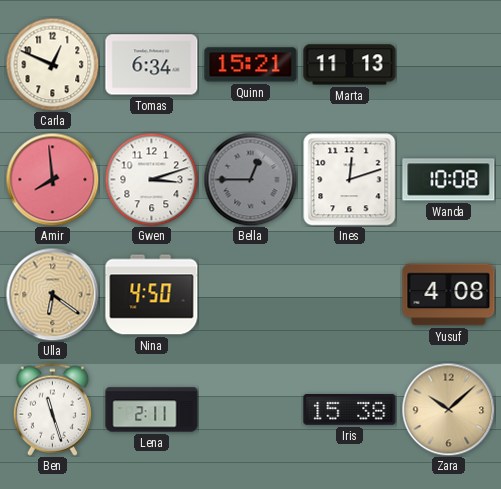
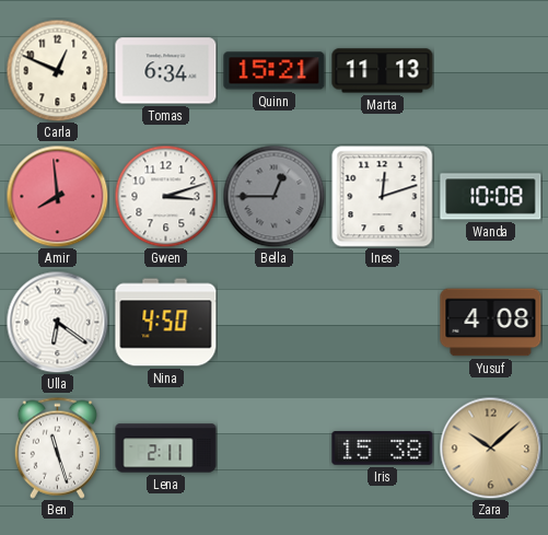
Ulla dial: champagne -> white (57, 322)
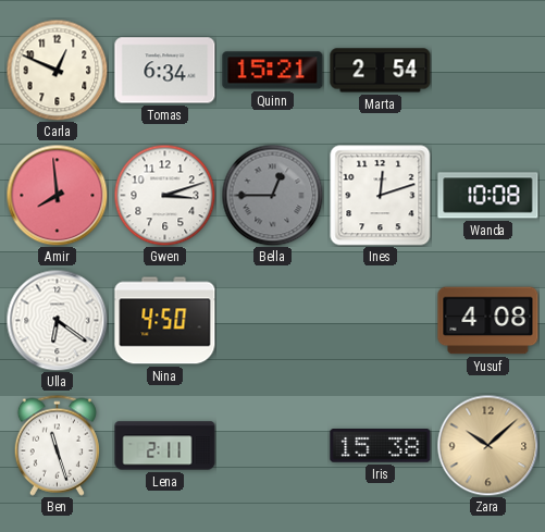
Marta: 11:13 -> 2:54 (381, 71)
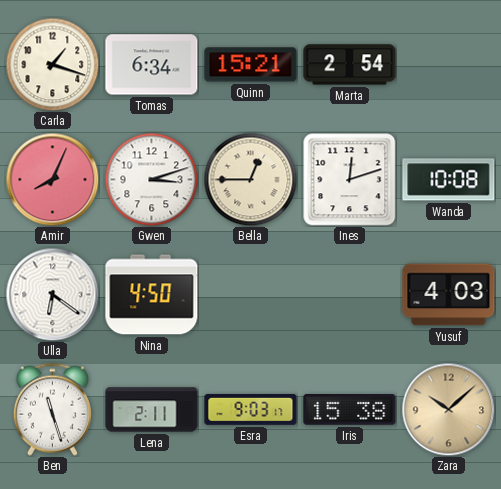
Carla: 12:49 -> 1:18 (52, 64)
Amir: 7:59 -> 8:04 (52, 179)
Bella dial: grey -> cream (250, 179)
Yusuf: 4:08 -> 4:03 (449, 295)
Esra: none -> 9:03 (251, 409)
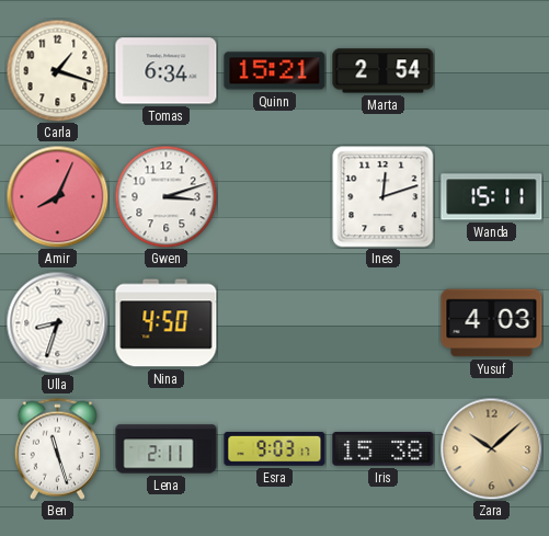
Bella: 12:45 -> none (250, 179)
Wanda: 10:08 -> 15:11 (492, 197)
Ulla: 6:21 -> 8:33 (57, 322)
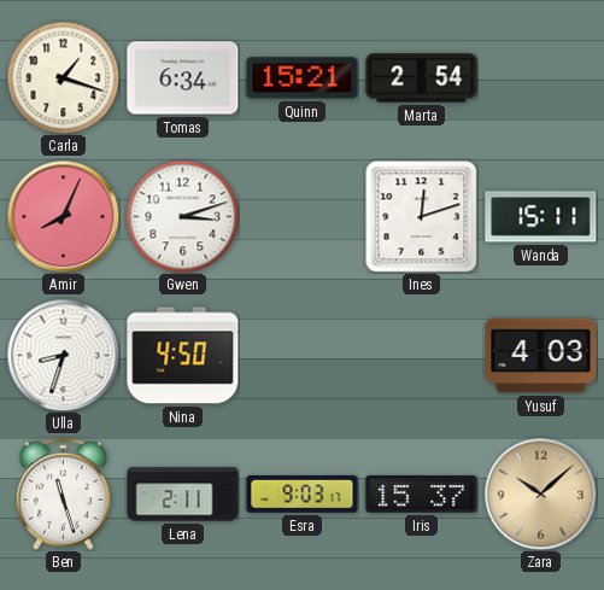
Iris: 15:38 -> 15:37 (422, 495)
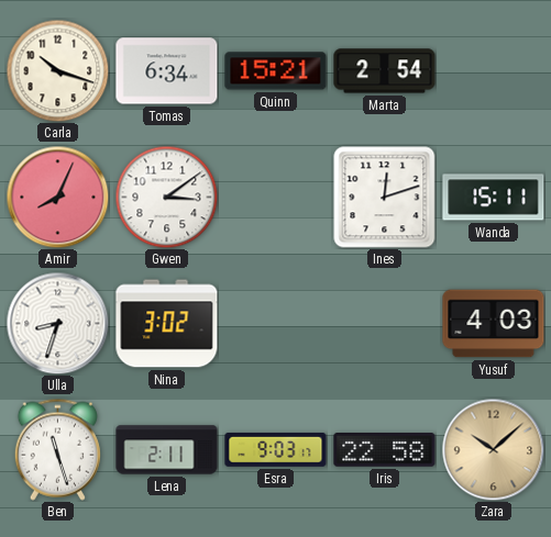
Carla: 1:18 -> 10:18 (57, 70)
Gwen: 3:12 -> 3:09 (166, 197)
Nina: 4:50 -> 3:02 (167, 324)
Iris: 15:37 -> 22:58 (385, 450)
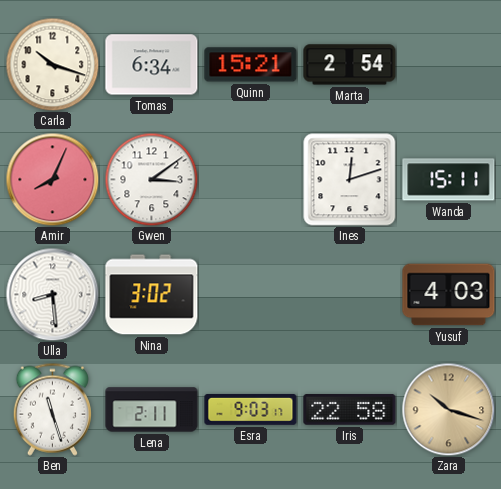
Ulla: 8:33 -> 8:29 (52, 294)
Zara: 10:08 -> 10:18 (448, 409)
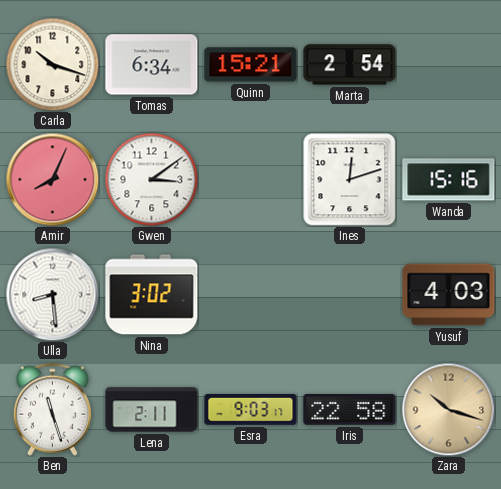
Wanda: 15:11 -> 15:16 (449, 180)
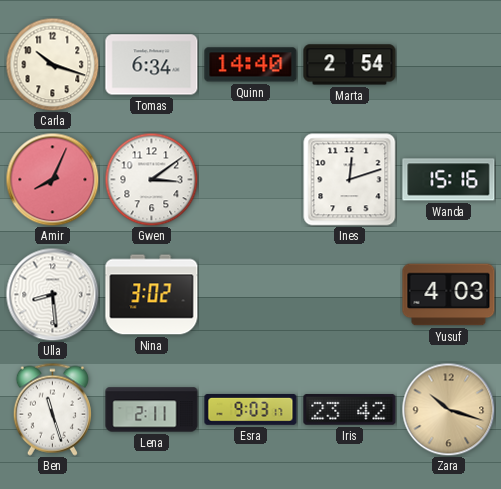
Quinn: 15:21 -> 14:40 (251, 65)
Iris: 22:58 -> 23:42 (350, 410)
